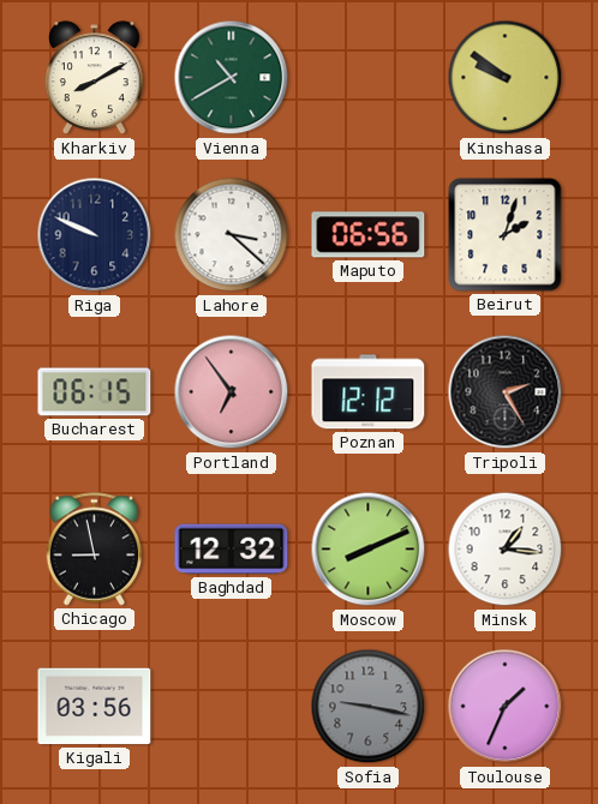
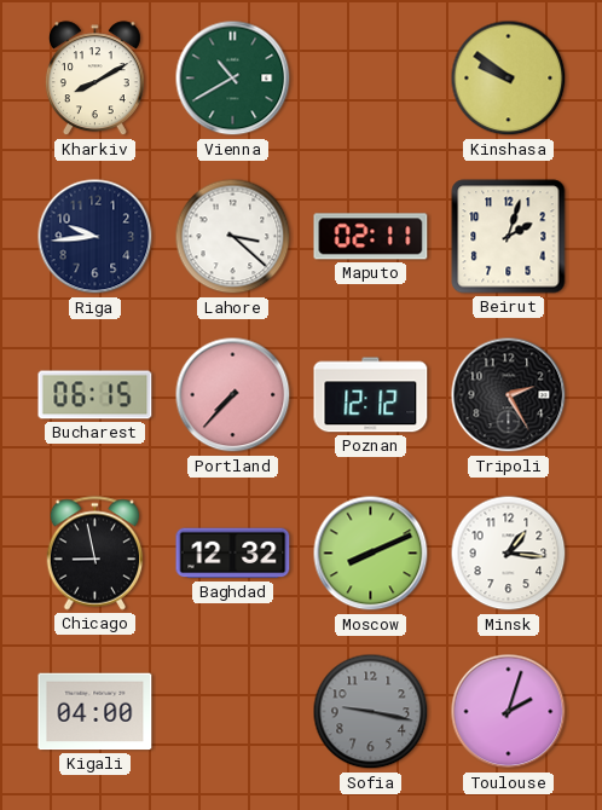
Riga: 9:49 -> 9:44 (95, 237)
Maputo: 06:56 -> 02:11 (371, 237)
Portland: 6:54 -> 7:37 (233, 395)
Kigali: 03:56 -> 04:00 (95, 712)
Toulouse: 1:34 -> 2:03 (509, 712)
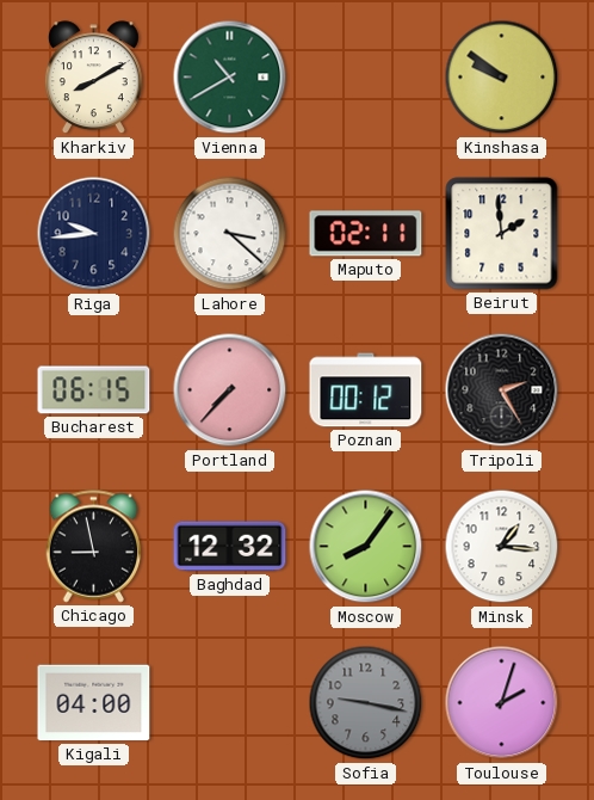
Beirut: 2:03 -> 1:59 (502, 234)
Poznan: 12:12 -> 00:12 (366, 390)
Moscow: 8:11 -> 8:06 (366, 547)
